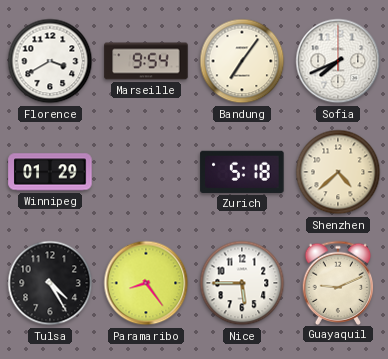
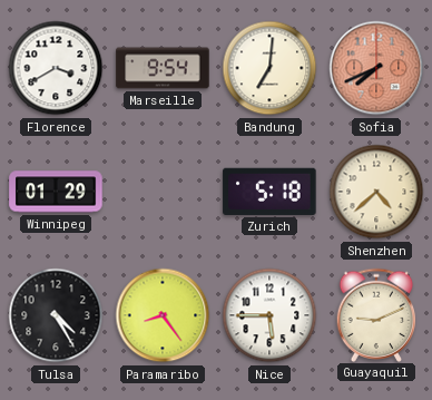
Bandung: 7:06 -> 7:01 (269, 68)
Sofia dial: white -> salmon (376, 68)
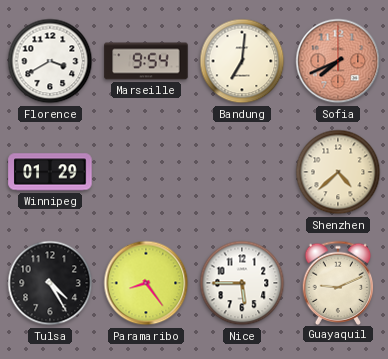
Zurich: 5:18 -> none (269, 192)
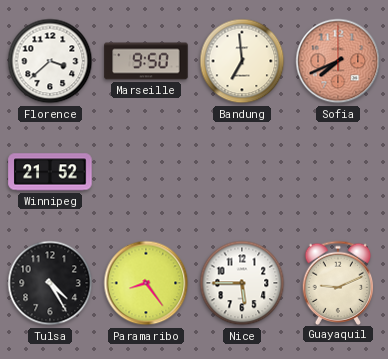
Florence: 3:40 -> 3:38 (50, 61)
Marseille: 9:54 -> 9:50 (146, 61)
Bandung: 7:01 -> 6:59 (242, 61)
Winnipeg: 01:29 -> 21:52 (50, 172)
Shenzhen: 4:38 -> none (338, 172)
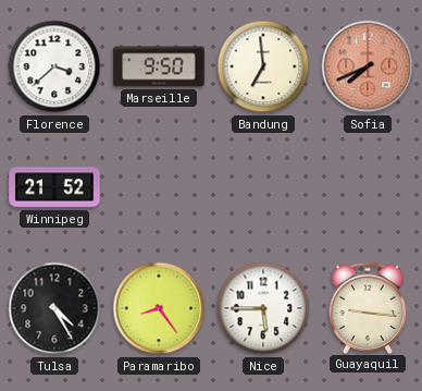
Guayaquil: 9:11 -> 9:16 (368, 307)
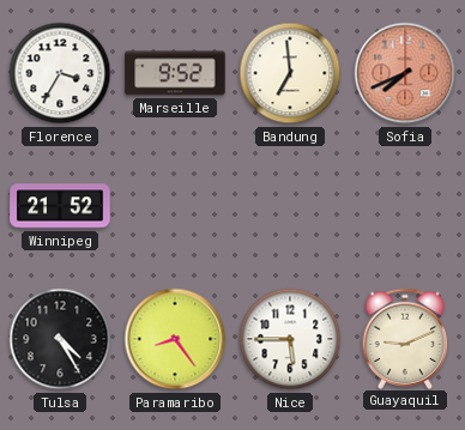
Florence: 3:38 -> 3:35 (60, 73)
Marseille: 9:50 -> 9:52 (175, 73)
Guayaquil: 9:16 -> 9:11 (405, 338)
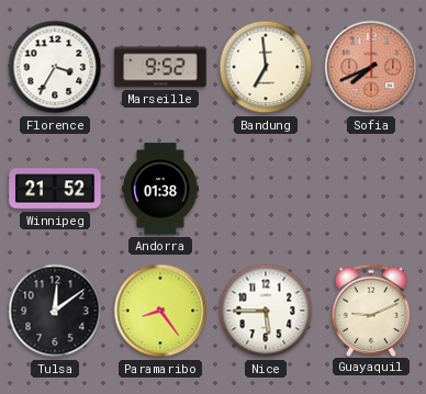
Andorra: none -> 01:38 (160, 189)
Tulsa: 4:25 -> 12:09 (55, 311)
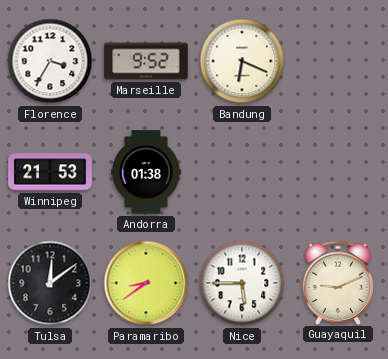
Bandung: 6:59 -> 6:19 (242, 61)
Sofia: 7:41 -> none (371, 67)
Winnipeg: 21:52 -> 21:53 (50, 172)
Paramaribo: 8:24 -> 8:39 (146, 283)
